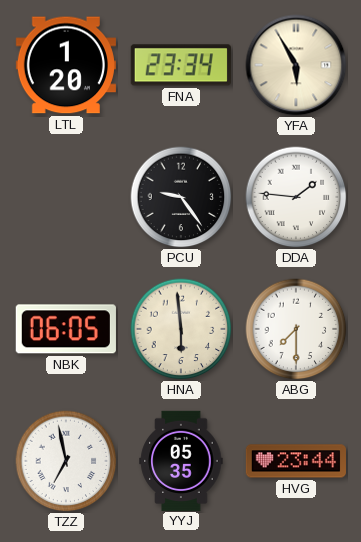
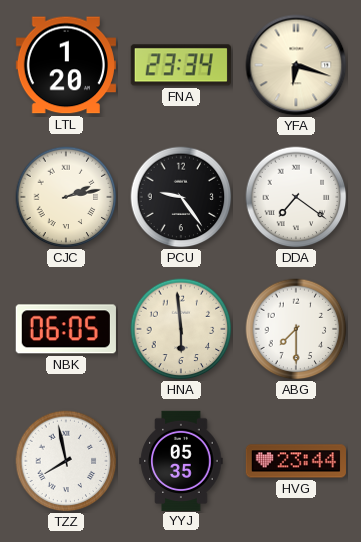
YFA: 5:55 -> 6:18 (296, 65)
CJC: none -> 2:13 (66, 197)
DDA: 1:46 -> 7:21 (296, 197)
TZZ: 6:58 -> 7:58 (66, 461)
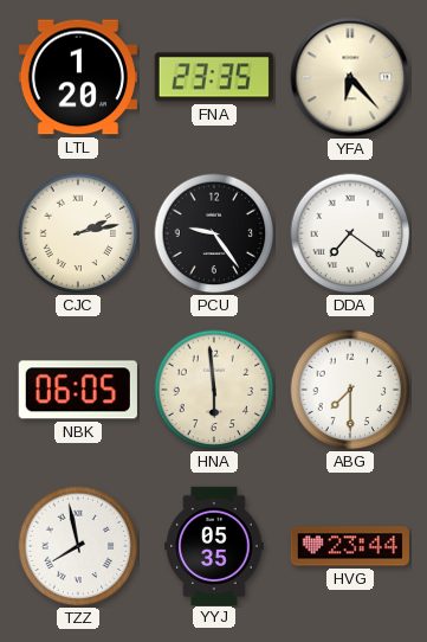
FNA: 23:34 -> 23:35 (214, 77)
YFA: 6:18 -> 6:23 (350, 77)
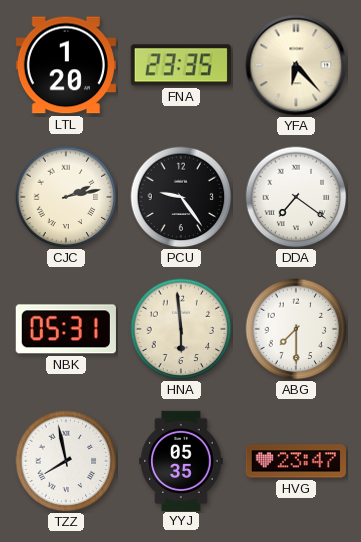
NBK: 06:05 -> 05:31 (66, 329)
HVG: 23:44 -> 23:47 (296, 461)
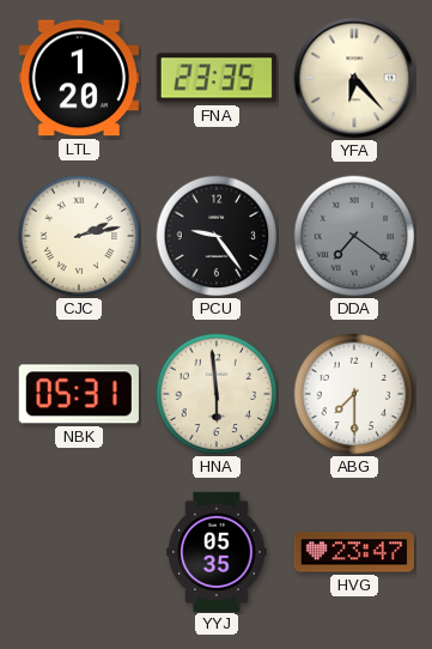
DDA dial: white -> grey (354, 236)
TZZ: 7:58 -> none (66, 461)
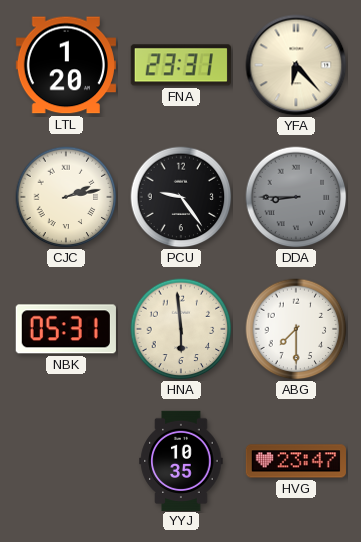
FNA: 23:35 -> 23:31 (181, 65)
DDA: 7:21 -> 8:45 (296, 197)
YYJ: 05:35 -> 10:35 (181, 460)
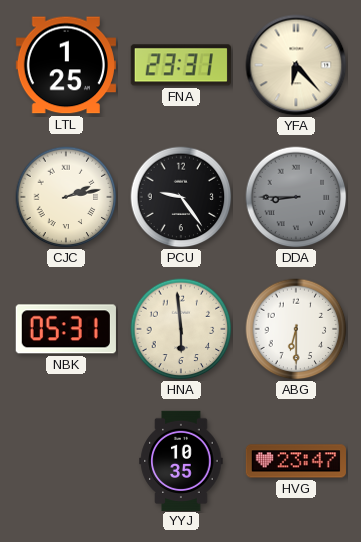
LTL: 1:20 -> 1:25 (66, 65)
ABG: 7:30 -> 6:30 (296, 329)
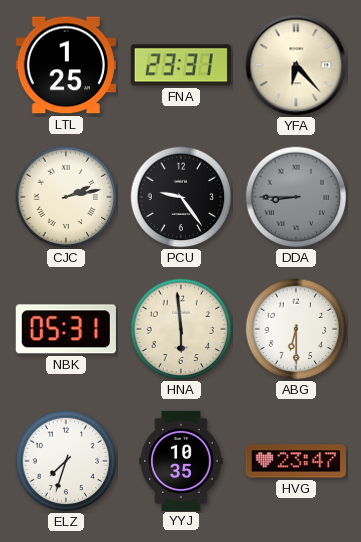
ELZ: none -> 7:33 (66, 461)
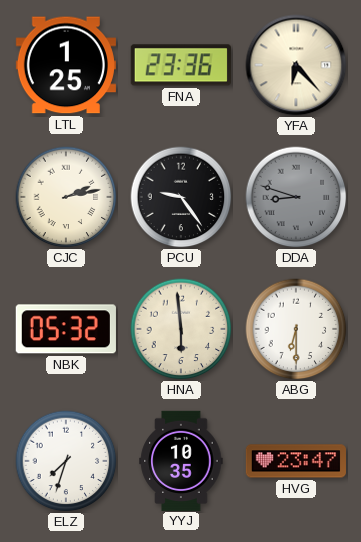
FNA: 23:31 -> 23:36 (181, 65)
DDA: 8:45 -> 8:48 (296, 197)
NBK: 05:31 -> 05:32 (66, 329)
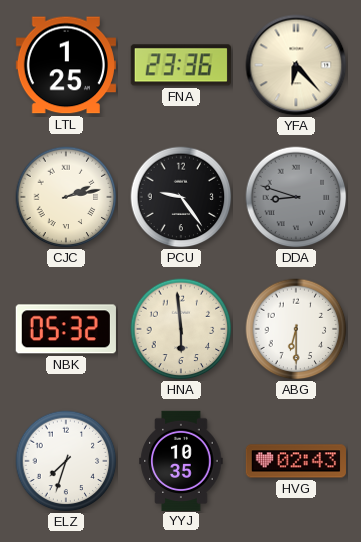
HVG: 23:47 -> 02:43 (296, 461)
